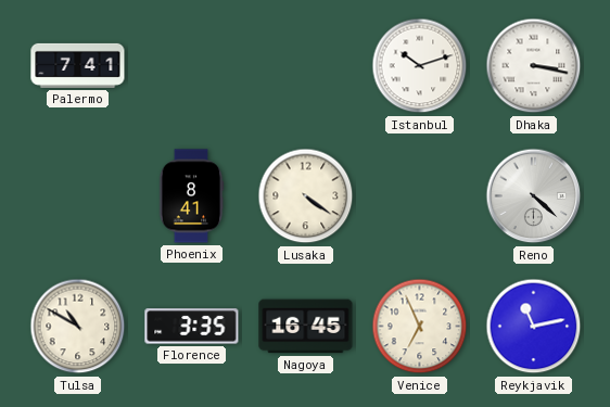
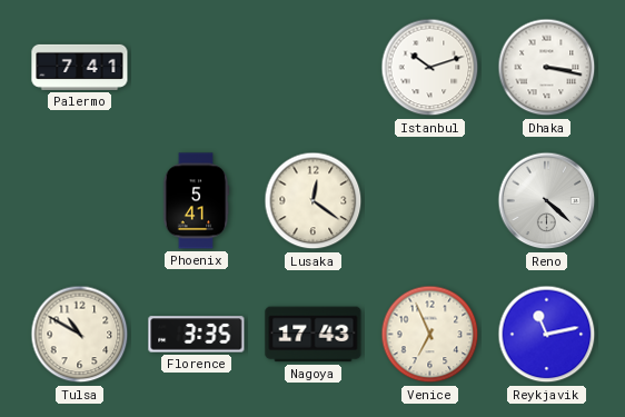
Phoenix: 8:41 -> 5:41 (196, 201)
Lusaka: 4:21 -> 12:21 (314, 201)
Nagoya: 16:45 -> 17:43 (314, 335)
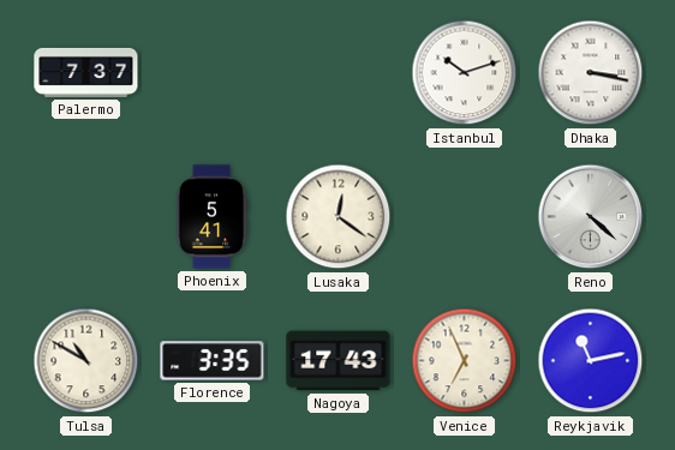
Palermo: 7:41 -> 7:37 (86, 72)
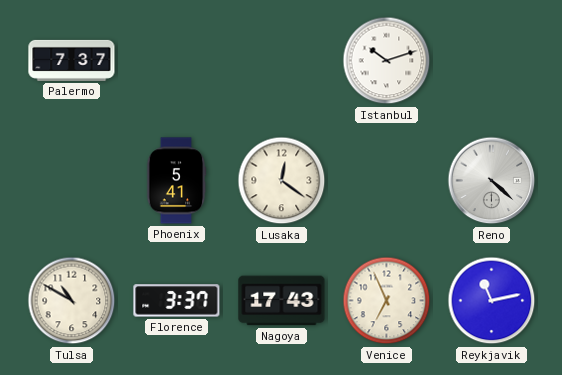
Dhaka: 3:17 -> none (591, 73)
Florence: 3:35 -> 3:37 (177, 301)
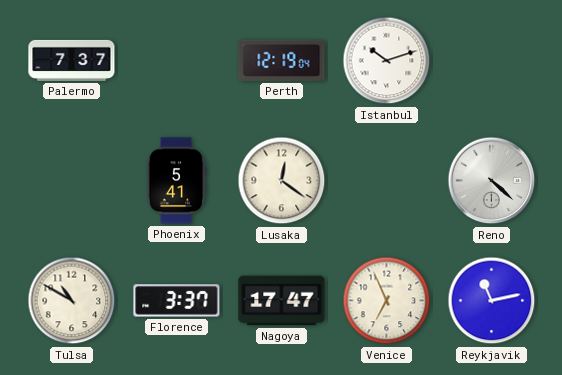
Perth: none -> 12:19 (282, 60)
Nagoya: 17:43 -> 17:47 (282, 301)
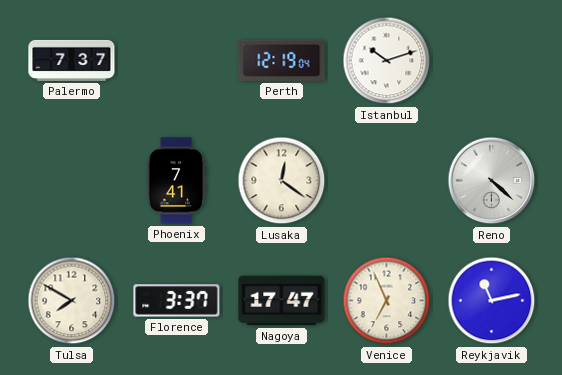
Phoenix: 5:41 -> 7:41 (176, 181)
Tulsa: 10:50 -> 7:50 (72, 301)
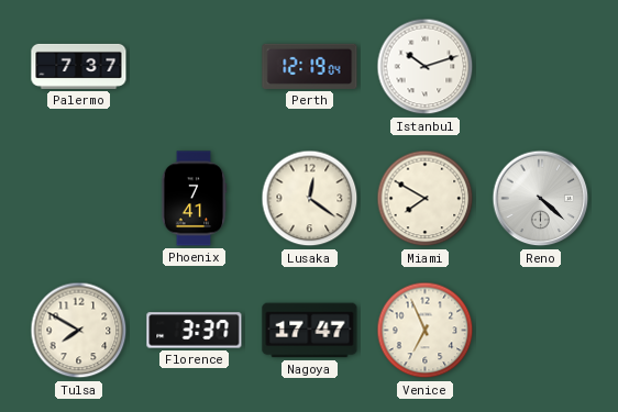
Miami: none -> 7:50 (426, 199)
Reykjavik: 11:13 -> none (492, 301)
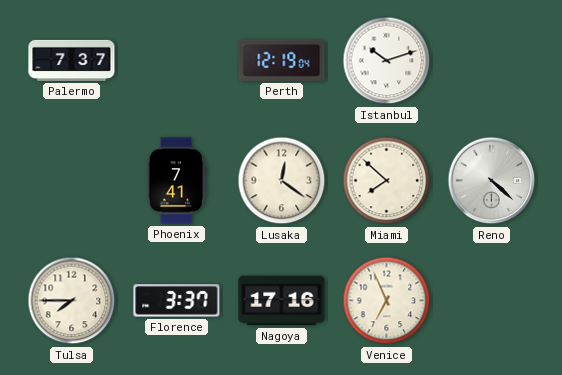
Miami: 7:50 -> 7:52 (387, 181)
Tulsa: 7:50 -> 7:45 (72, 301)
Nagoya: 17:47 -> 17:16 (282, 301)
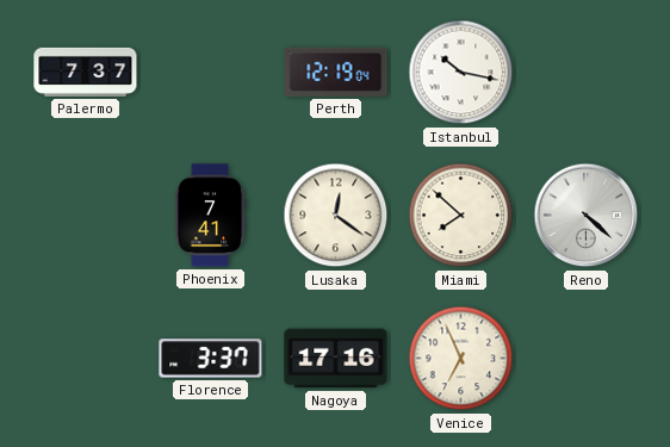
Istanbul: 10:12 -> 10:17 (461, 73)
Tulsa: 7:45 -> none (72, 301)
